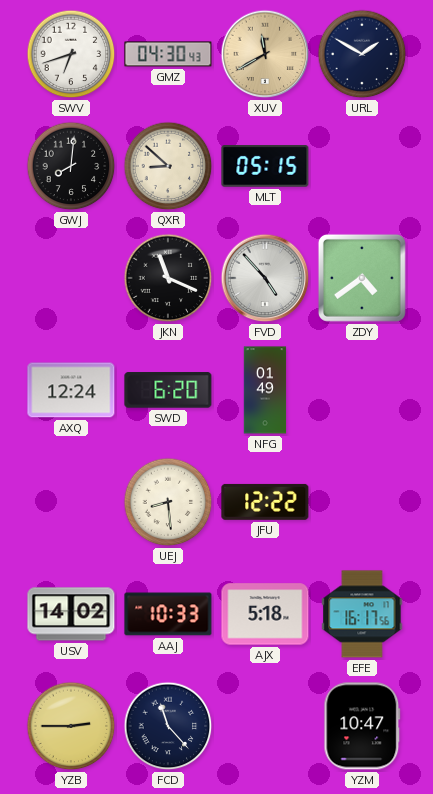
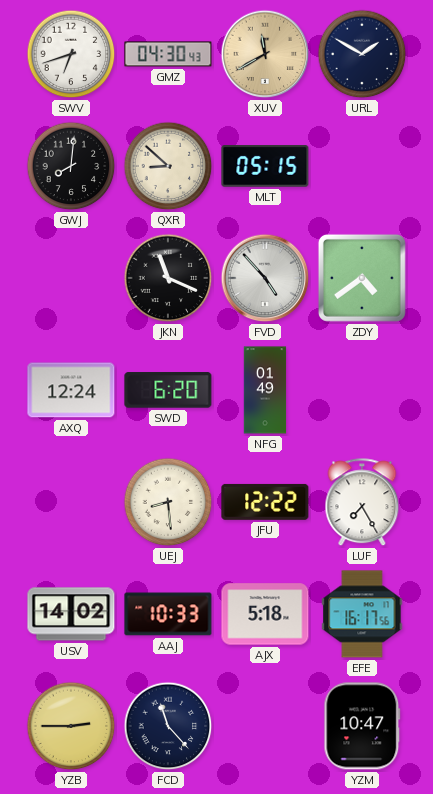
LUF: none -> 7:25 (362, 503)
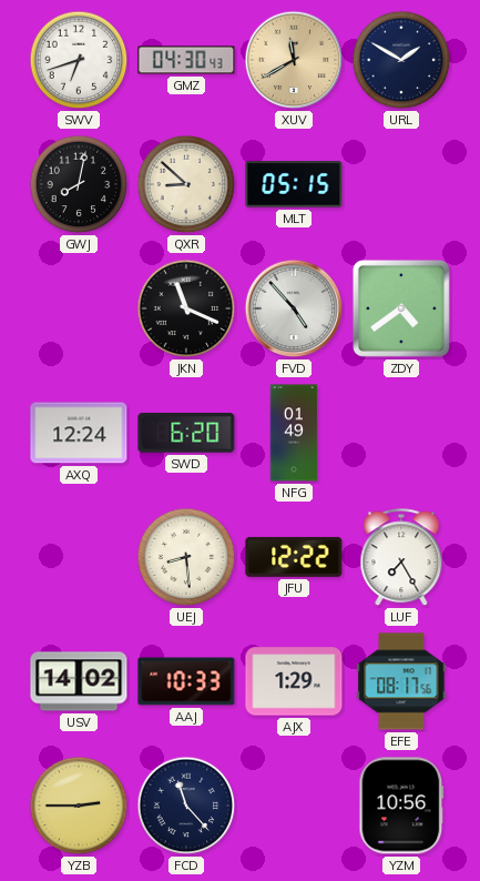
GWJ: 8:01 -> 8:02 (79, 184)
AJX: 5:18 -> 1:29 (294, 681)
EFE: 16:17 -> 08:17 (401, 681)
YZM: 10:47 -> 10:56 (401, 806)
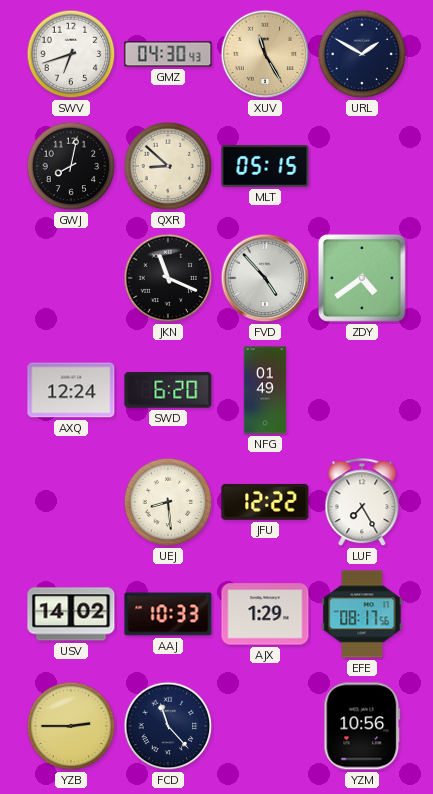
XUV: 11:40 -> 11:25 (265, 54)
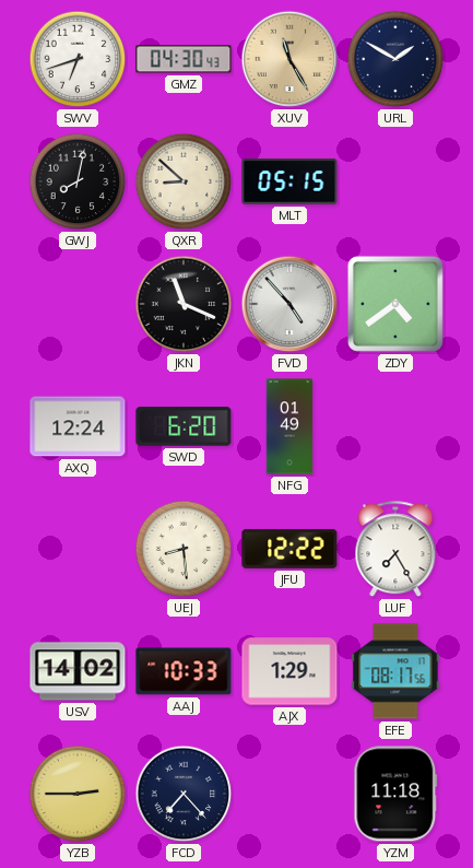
FCD: 11:23 -> 7:23 (184, 794)
YZM: 10:56 -> 11:18 (395, 794)
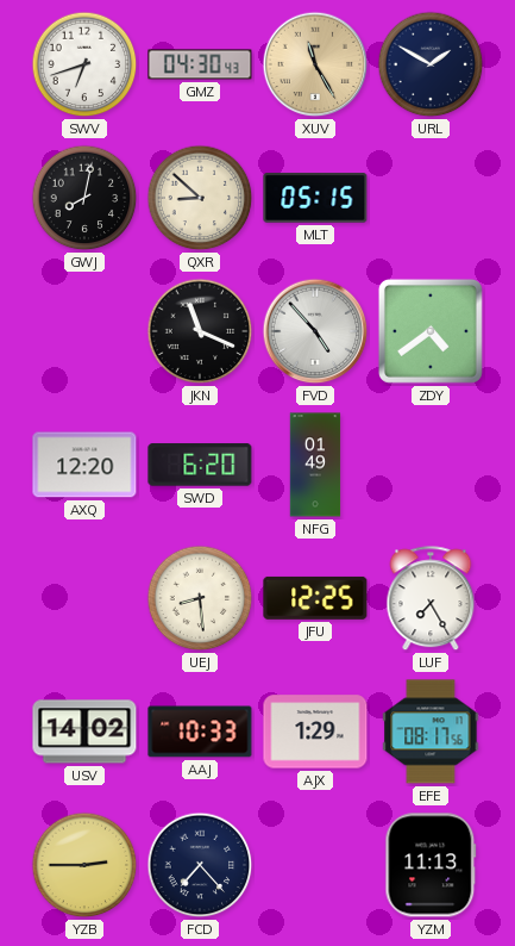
AXQ: 12:24 -> 12:20 (84, 465)
JFU: 12:22 -> 12:25 (315, 598)
YZM: 11:18 -> 11:13 (431, 865)
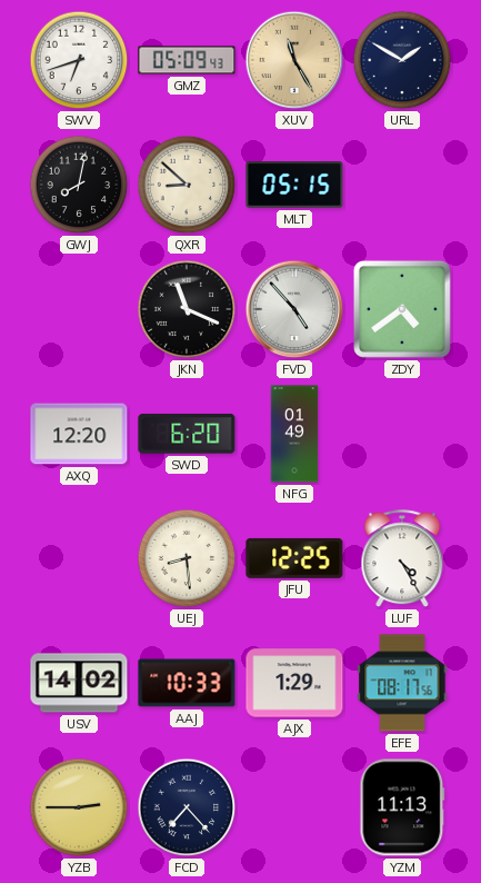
GMZ: 04:30 -> 05:09 (187, 60)
LUF: 7:25 -> 4:25 (402, 559)
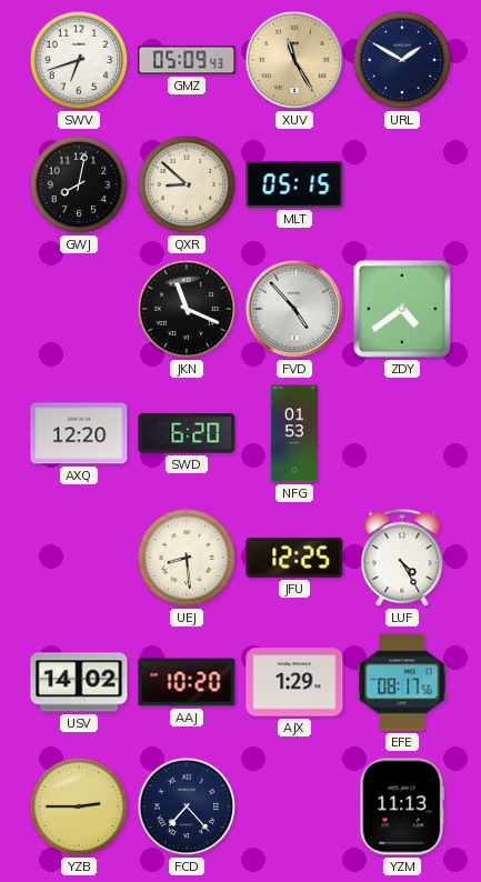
NFG: 01:49 -> 01:53 (294, 433)
AAJ: 10:33 -> 10:20 (187, 682)
